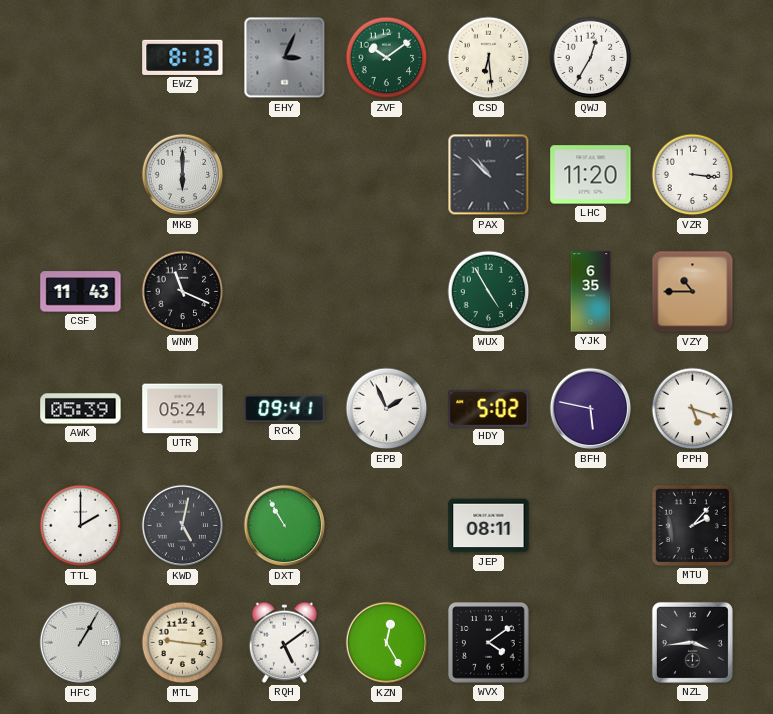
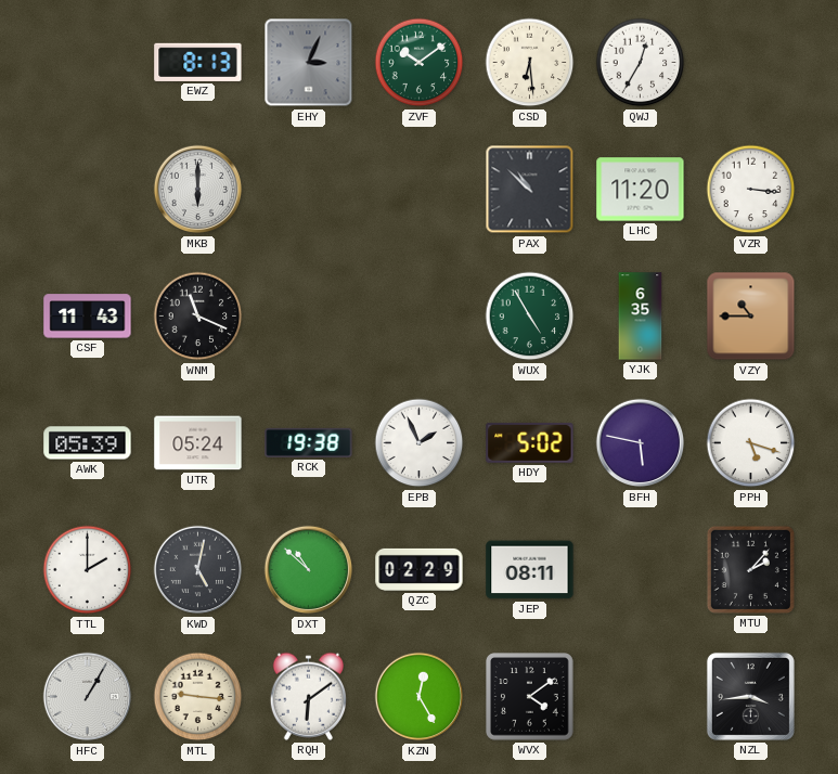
RCK: 09:41 -> 19:38 (309, 442)
DXT: 10:55 -> 10:52 (309, 570)
QZC: none -> 02:29 (420, 569)
RQH: 5:09 -> 6:09 (308, 696)
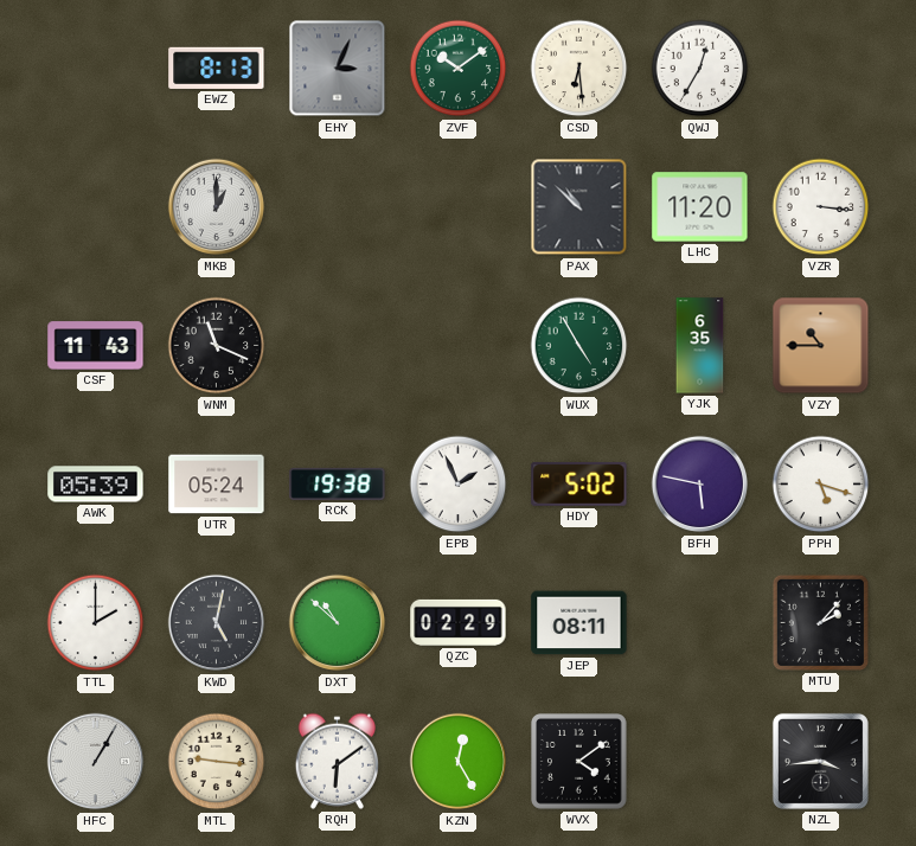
MKB: 6:00 -> 1:00 (217, 207)
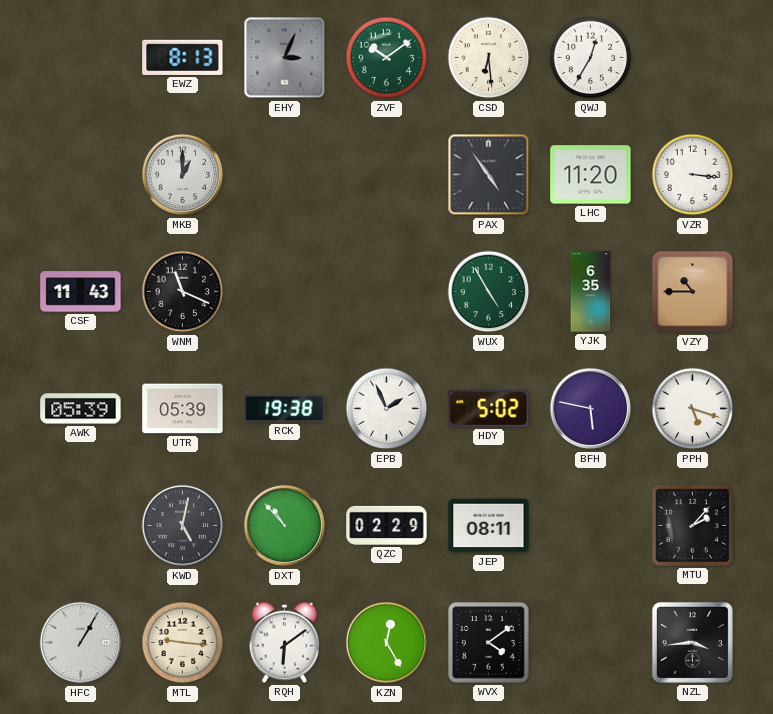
PAX: 10:52 -> 4:54 (489, 175)
UTR: 05:24 -> 05:39 (183, 409)
TTL: 2:00 -> none (96, 623)
DXT: 10:52 -> 10:53 (285, 526)
